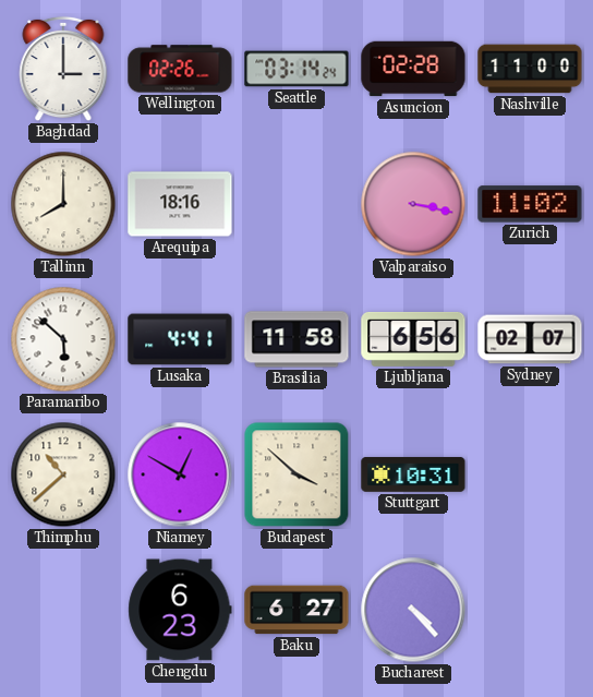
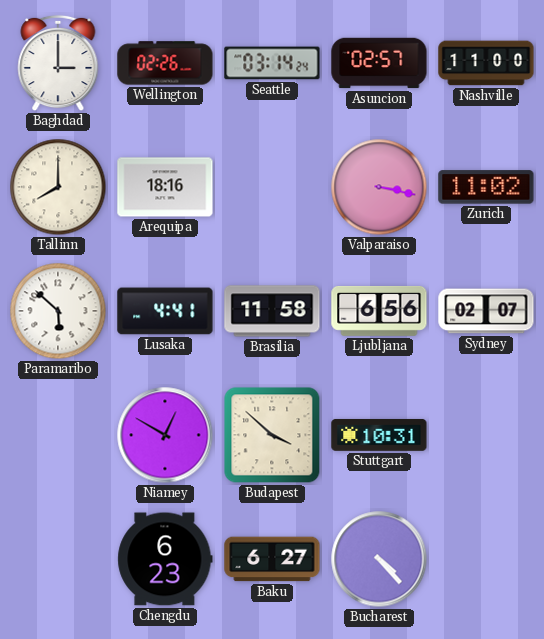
Asuncion: 02:28 -> 02:57 (379, 63)
Thimphu: 10:38 -> none (63, 474)
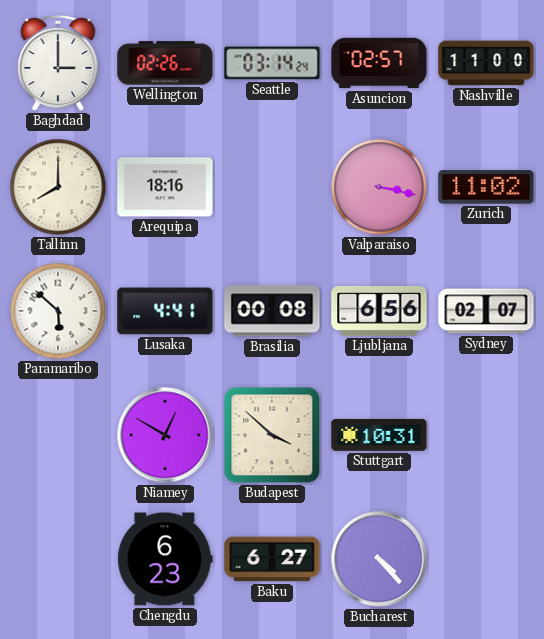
Brasilia: 11:58 -> 00:08 (272, 311)
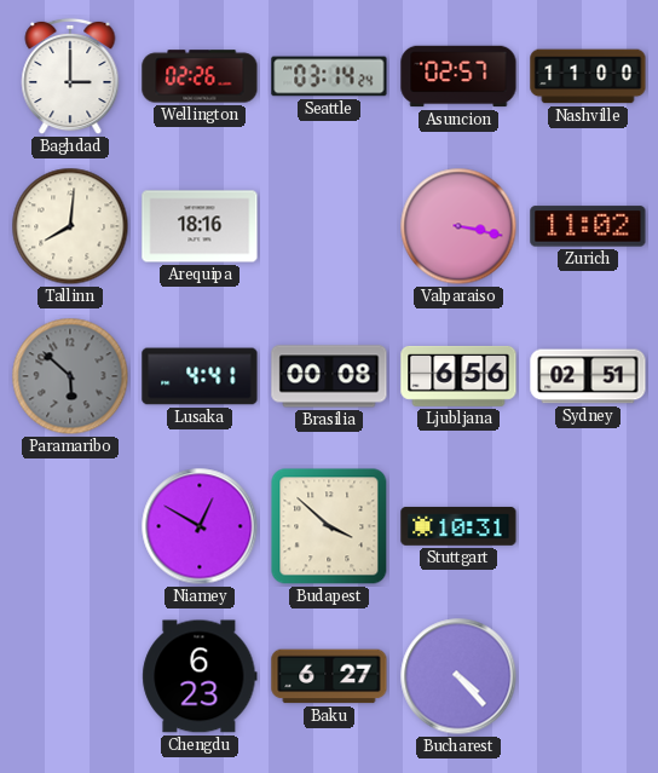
Tallinn: 8:00 -> 8:01 (70, 226)
Paramaribo dial: white -> grey (70, 376)
Sydney: 02:07 -> 02:51 (588, 376)
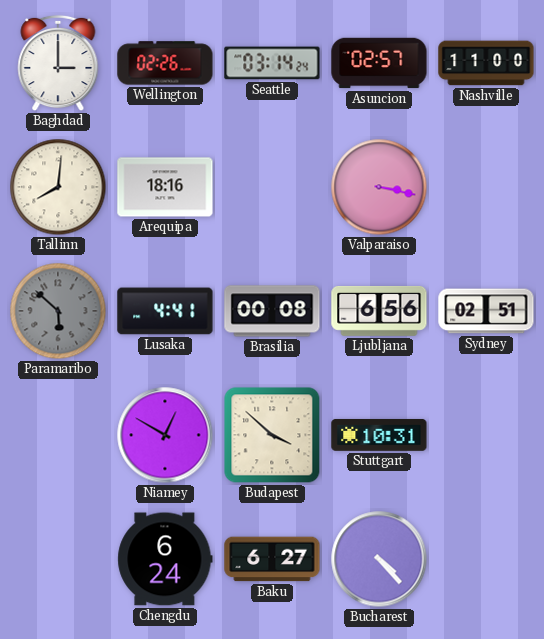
Zurich: 11:02 -> none (588, 226)
Chengdu: 6:23 -> 6:24 (165, 559)
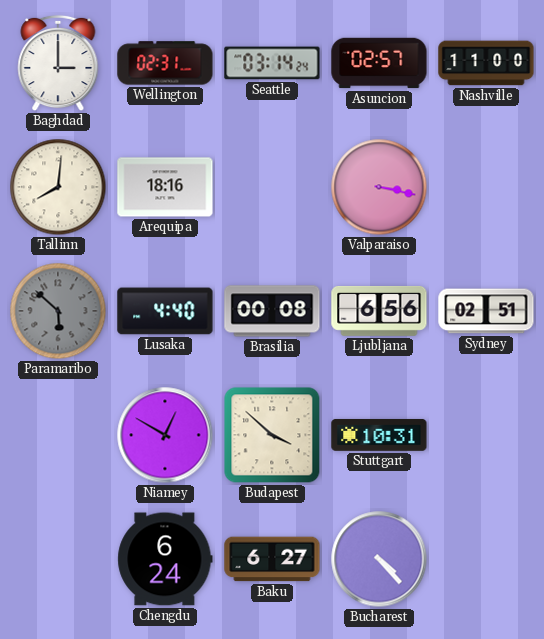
Wellington: 02:26 -> 02:31 (165, 63)
Lusaka: 4:41 -> 4:40 (165, 311)
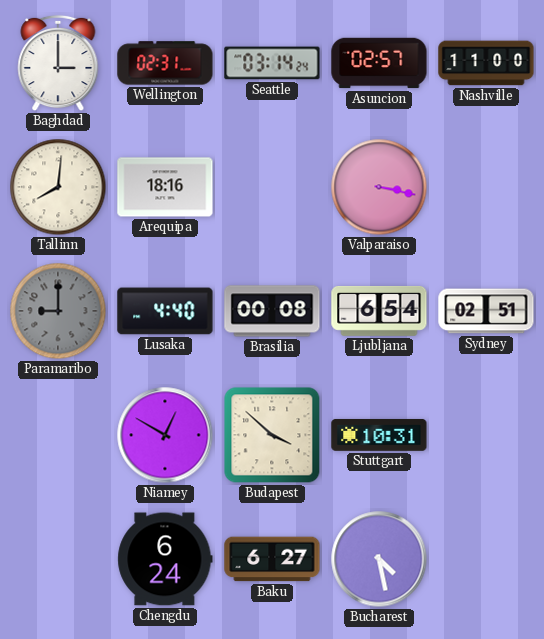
Paramaribo: 5:52 -> 9:00 (58, 311)
Ljubljana: 6:56 -> 6:54 (379, 311)
Bucharest: 4:23 -> 4:28 (379, 559)
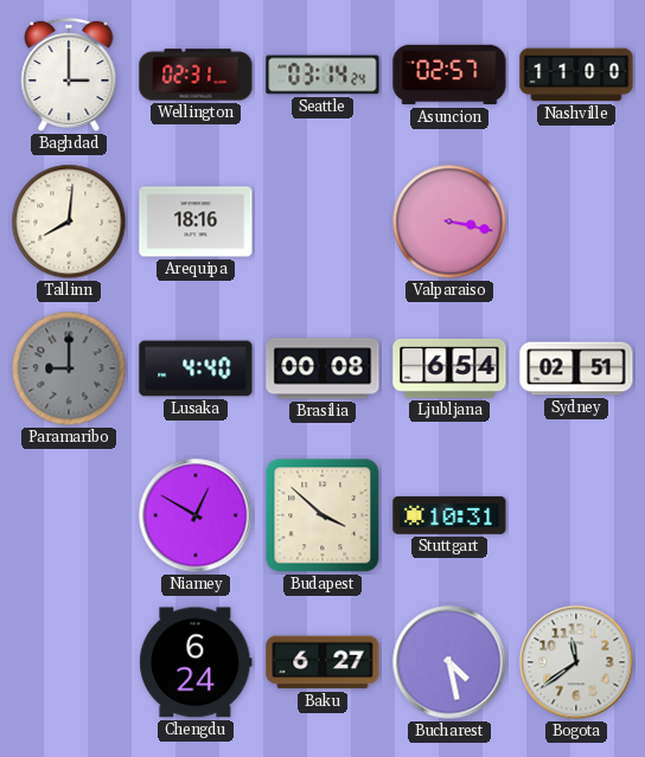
Bogota: none -> 11:39 (576, 662)
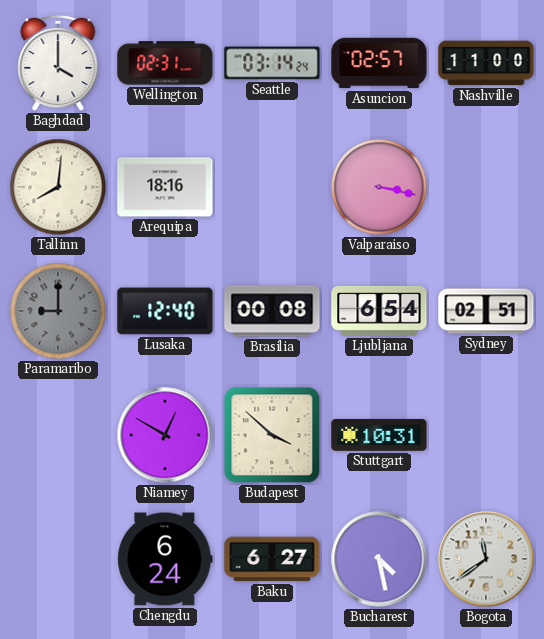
Baghdad: 3:00 -> 4:00 (58, 63)
Lusaka: 4:40 -> 12:40 (165, 311)
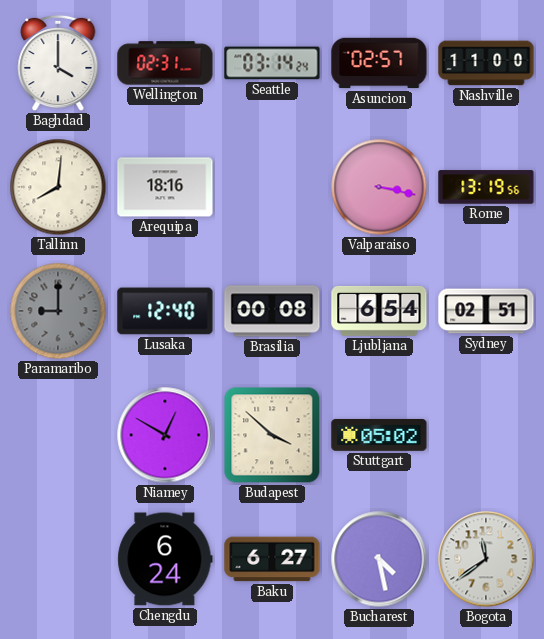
Rome: none -> 13:19 (486, 187)
Stuttgart: 10:31 -> 05:02 (379, 435)
